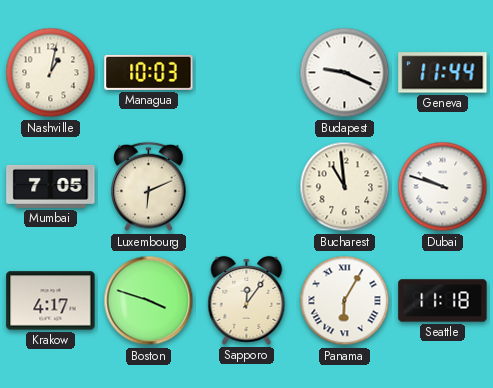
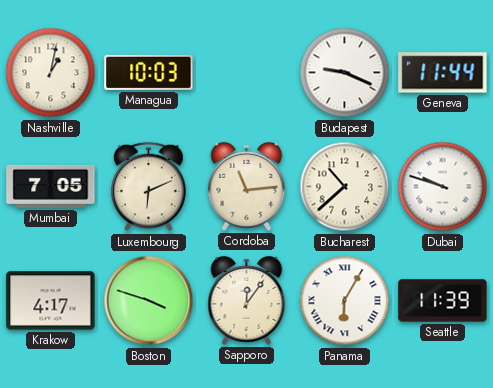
Cordoba: none -> 11:14 (247, 186)
Bucharest: 10:59 -> 10:38 (345, 187)
Seattle: 11:18 -> 11:39 (443, 301)
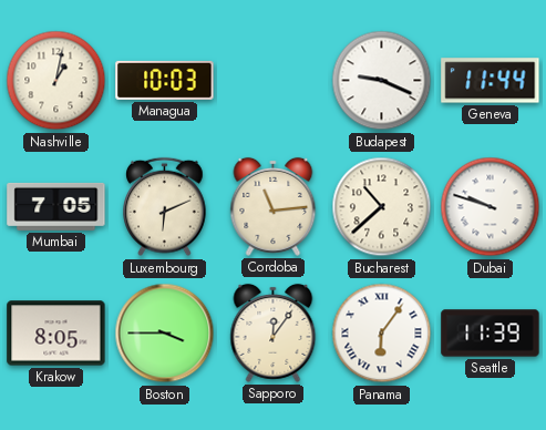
Krakow: 4:17 -> 8:05 (56, 334)
Boston: 3:48 -> 3:45 (165, 334)
Panama: 6:05 -> 6:06 (382, 334)
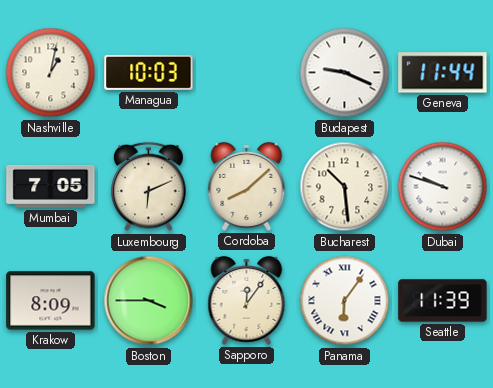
Cordoba: 11:14 -> 8:08 (247, 186)
Bucharest: 10:38 -> 10:29 (345, 187)
Krakow: 8:05 -> 8:09 (51, 301)
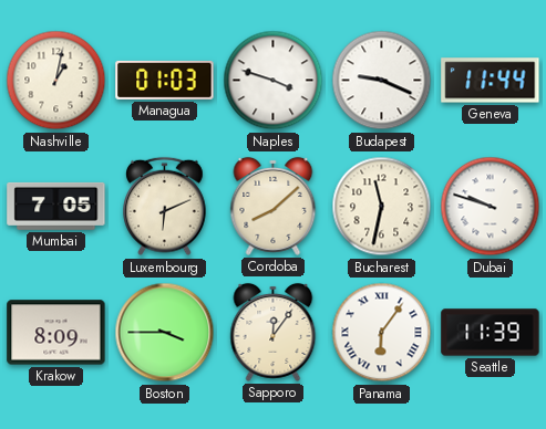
Managua: 10:03 -> 01:03 (165, 80)
Naples: none -> 3:48 (274, 81)
Bucharest: 10:29 -> 11:32 (382, 207)
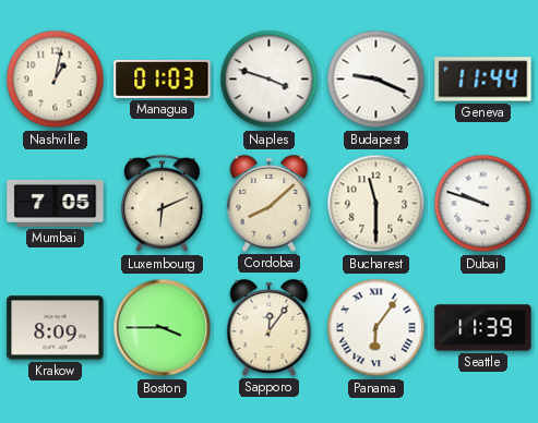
Bucharest: 11:32 -> 11:30 (376, 204)
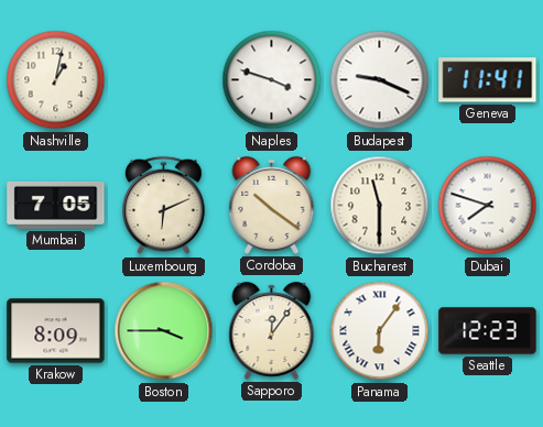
Managua: 01:03 -> none (163, 78)
Geneva: 11:44 -> 11:41 (488, 80)
Cordoba: 8:08 -> 10:21 (272, 205)
Dubai: 9:48 -> 7:48 (488, 206)
Seattle: 11:39 -> 12:23 (488, 331)
